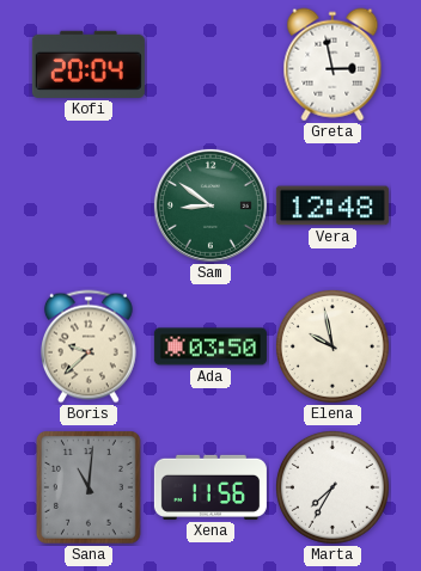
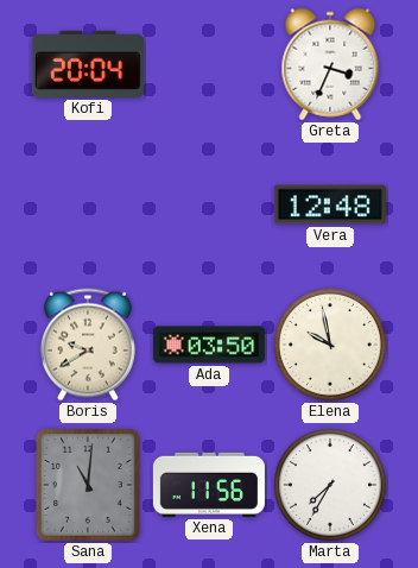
Greta: 2:58 -> 3:34 (330, 64)
Sam: 8:51 -> none (210, 205)
Boris: 9:38 -> 9:40 (88, 345)
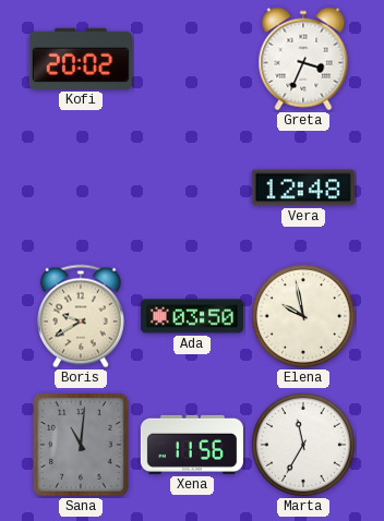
Kofi: 20:04 -> 20:02 (81, 59)
Marta: 7:35 -> 11:35 (303, 445)
